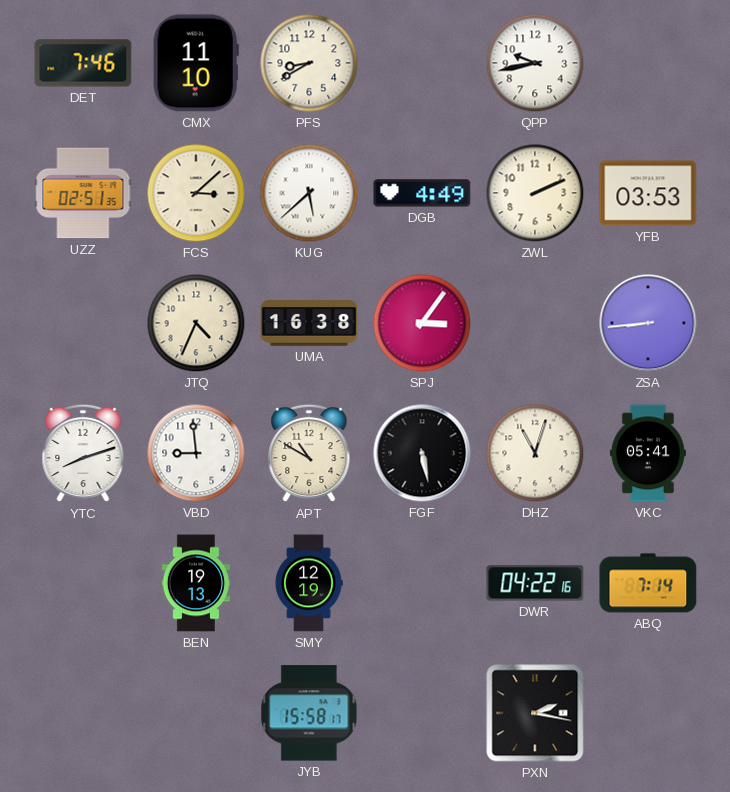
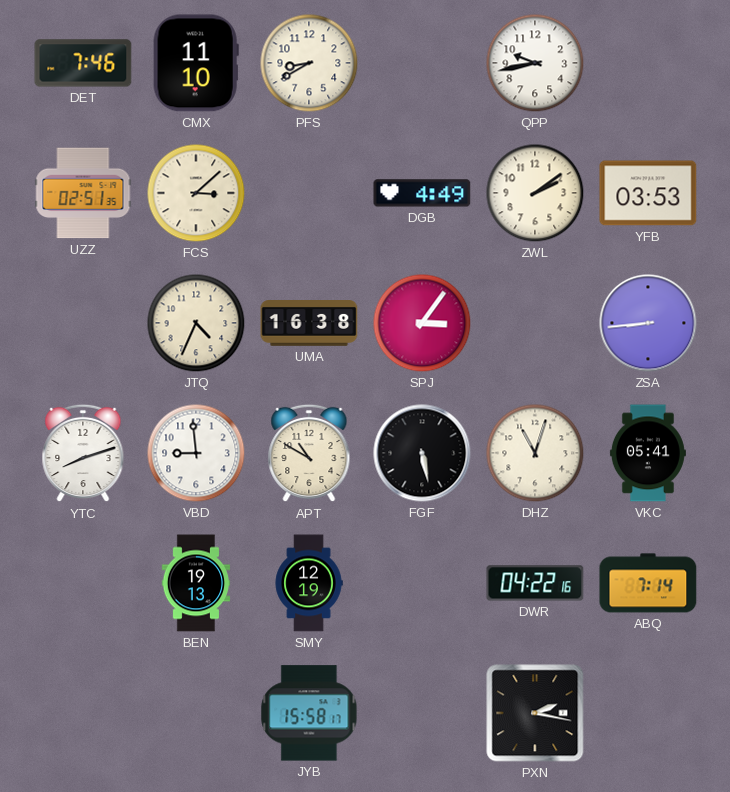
KUG: 5:38 -> none (309, 193)
ZWL: 2:11 -> 2:09 (535, 193)
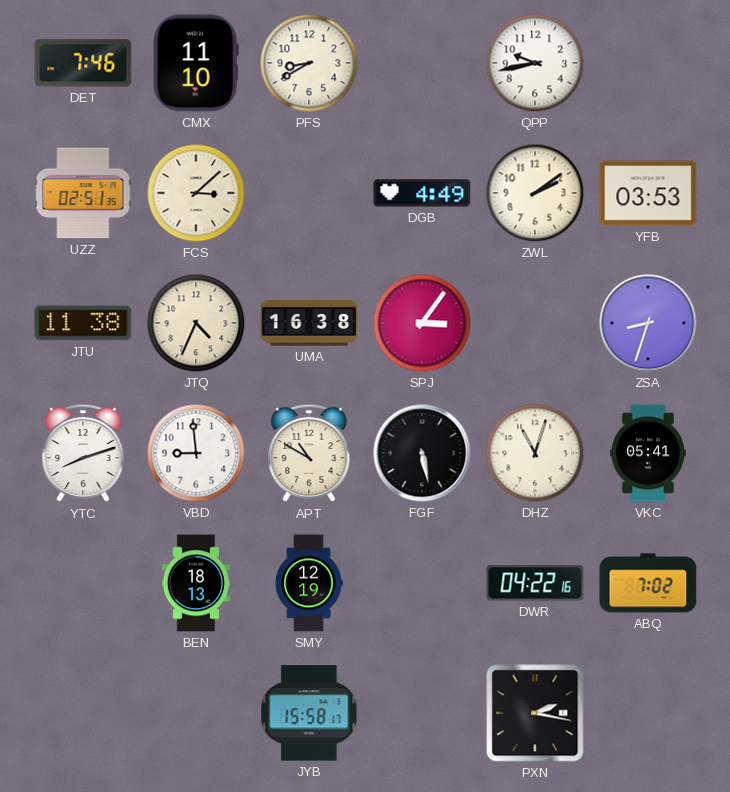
JTU: none -> 11:38 (83, 323)
ZSA: 8:44 -> 8:33 (648, 323)
BEN: 19:13 -> 18:13 (196, 583)
ABQ: 7:14 -> 7:02 (648, 583)
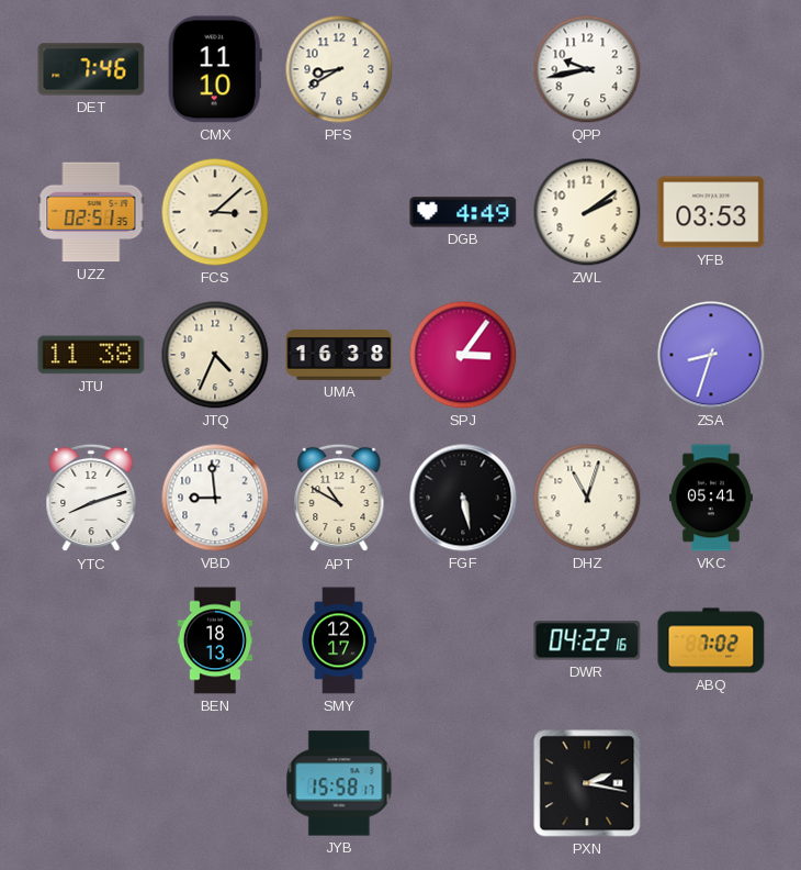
SMY: 12:19 -> 12:17 (339, 640)
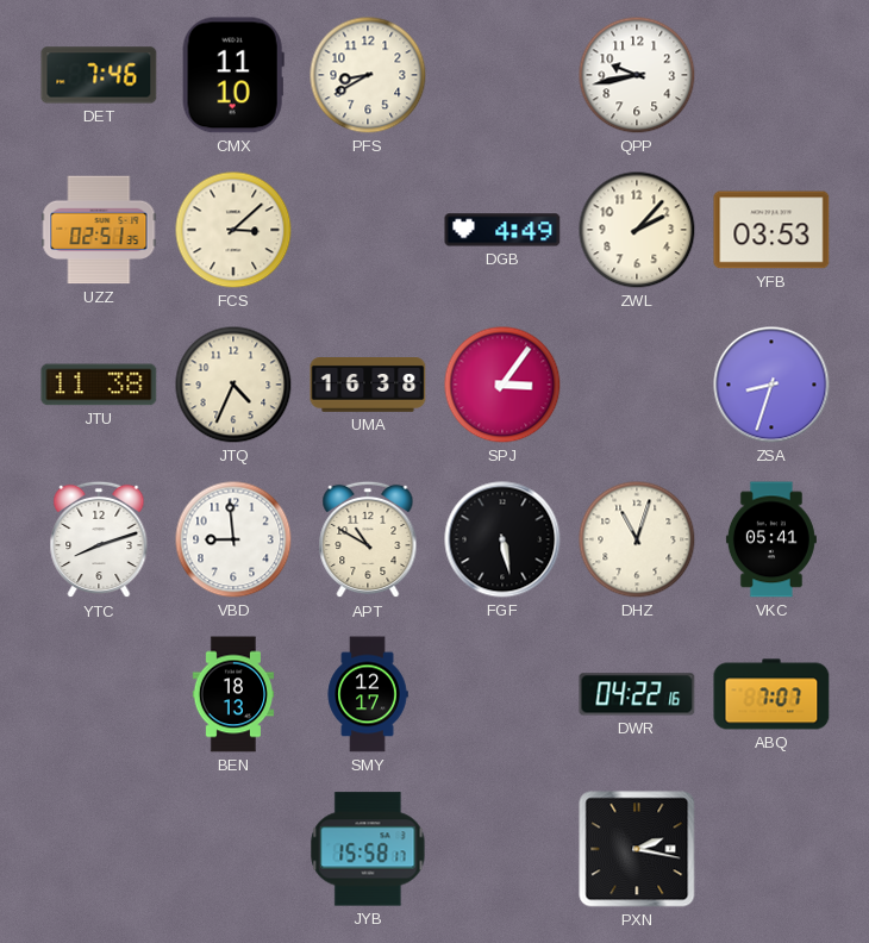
ZWL: 2:09 -> 2:07 (637, 230)
ABQ: 7:02 -> 7:07 (771, 694)
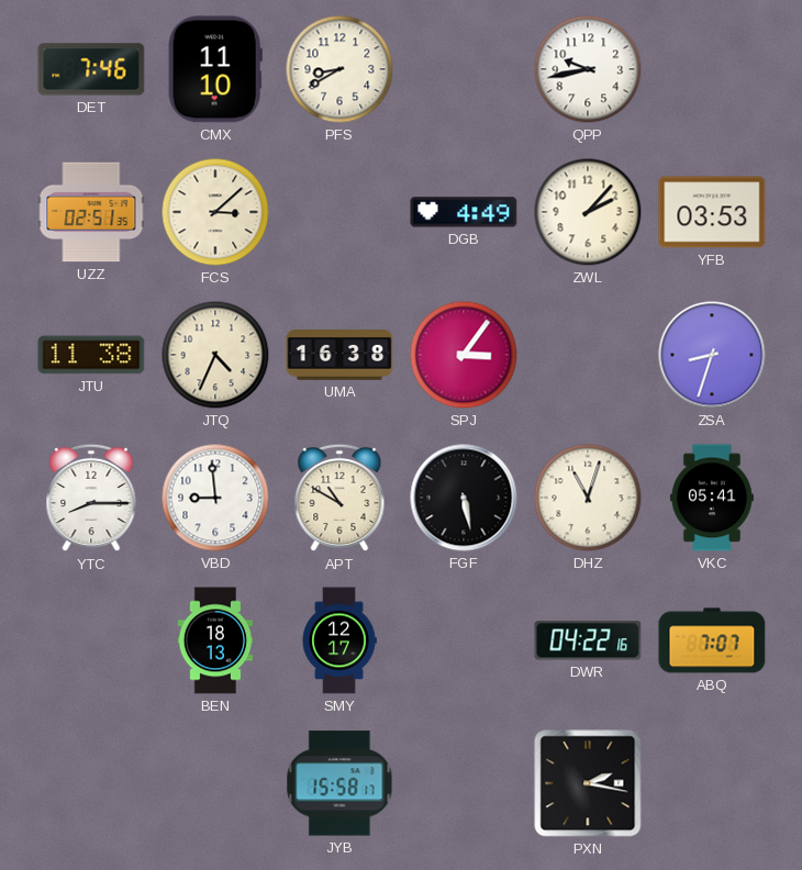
YTC: 8:12 -> 8:15 (91, 498)
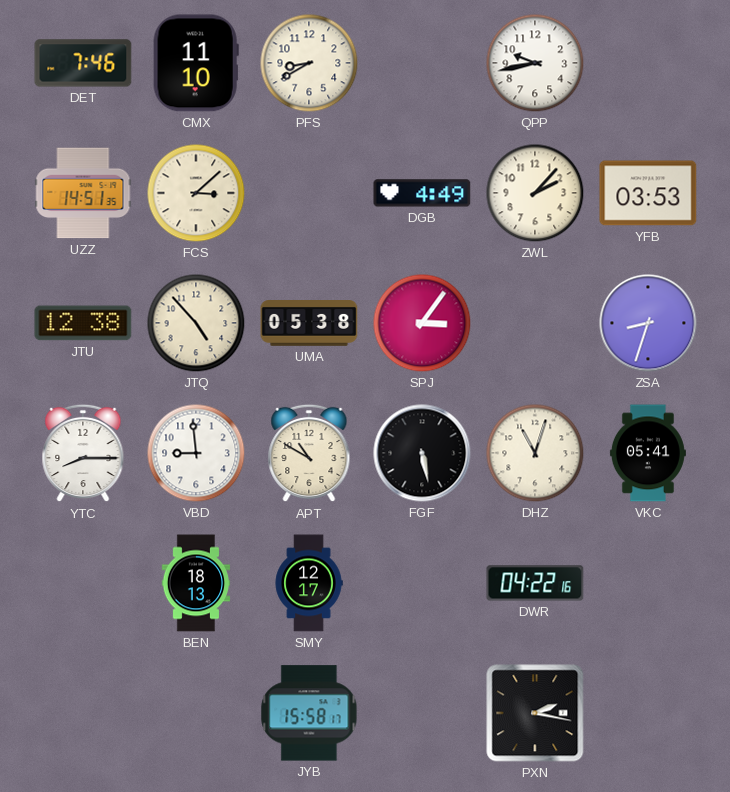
UZZ: 02:51 -> 14:51 (83, 193)
JTU: 11:38 -> 12:38 (83, 323)
JTQ: 4:34 -> 4:53 (196, 323)
UMA: 16:38 -> 05:38 (309, 324)
ABQ: 7:07 -> none (712, 640)
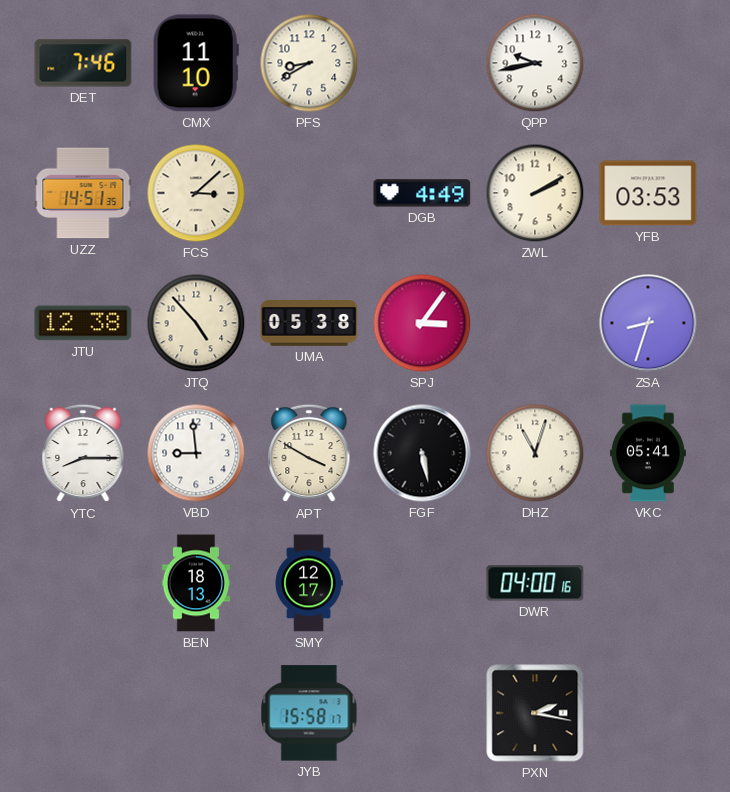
ZWL: 2:07 -> 2:10 (535, 193)
APT: 10:50 -> 3:50 (309, 453)
DWR: 04:22 -> 04:00 (535, 583)
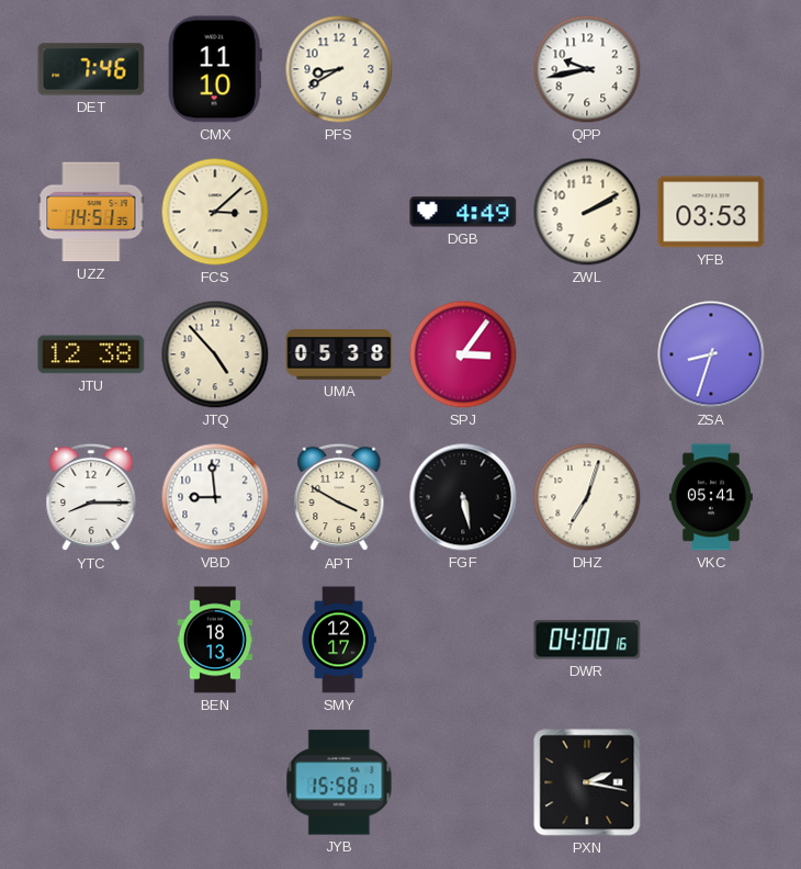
DHZ: 11:03 -> 7:03 (587, 497)
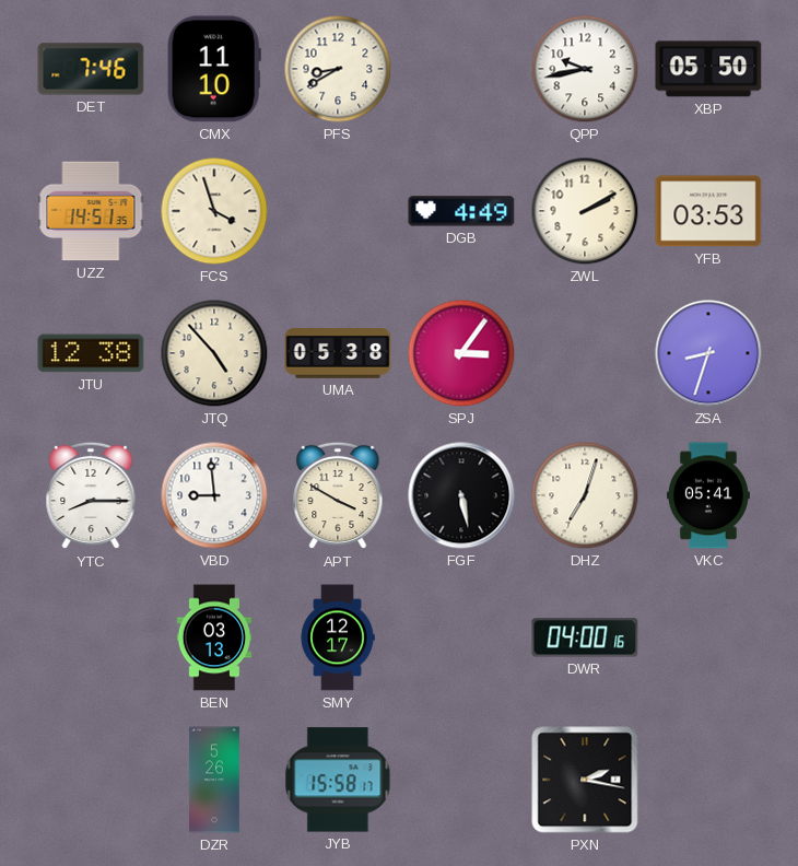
XBP: none -> 05:50 (708, 69)
FCS: 3:08 -> 3:57 (214, 211)
BEN: 18:13 -> 03:13 (214, 637)
DZR: none -> 5:26 (214, 780)
